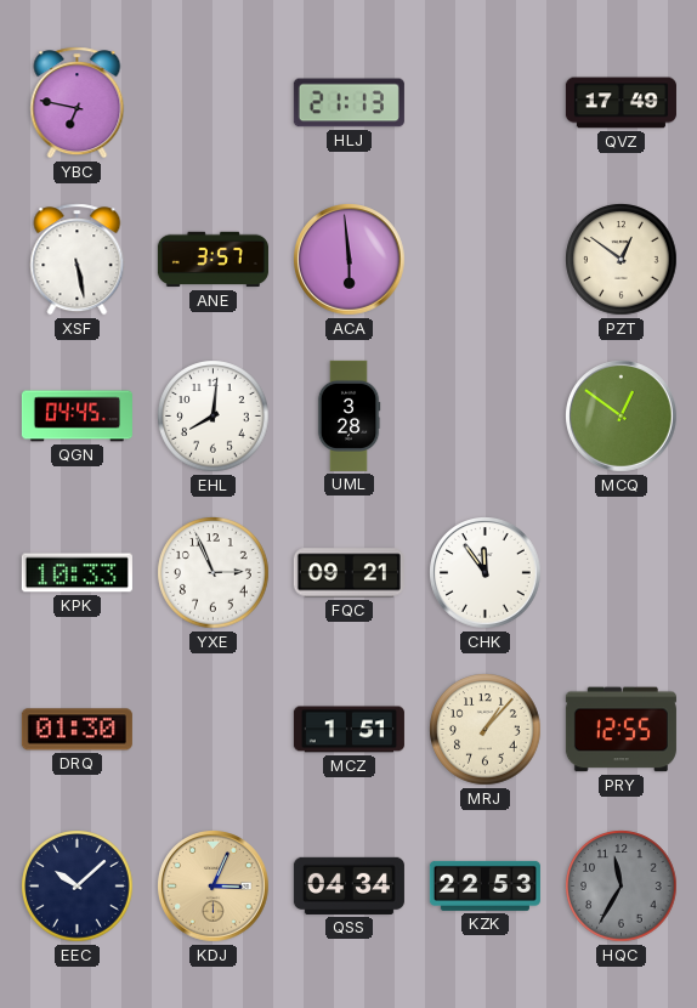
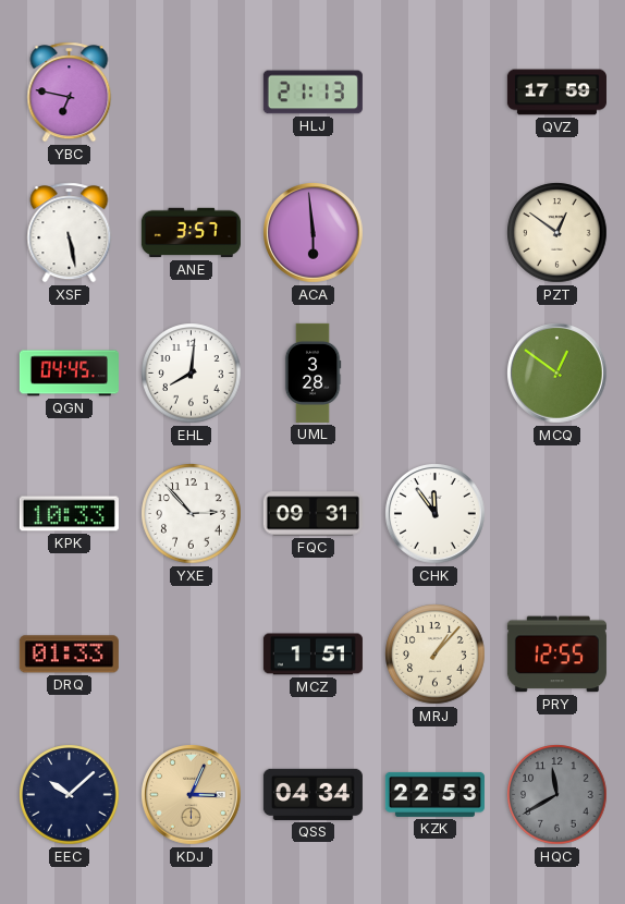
QVZ: 17:49 -> 17:59 (556, 93)
YXE: 2:56 -> 2:53 (192, 514)
FQC: 09:21 -> 09:31 (312, 514)
DRQ: 01:30 -> 01:33 (69, 655)
HQC: 11:35 -> 11:40 (557, 795)
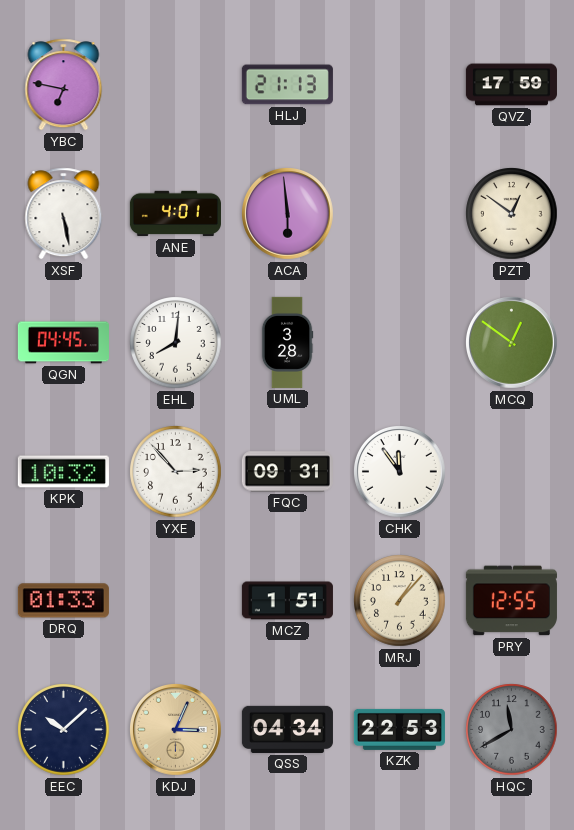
ANE: 3:57 -> 4:01 (175, 214)
KPK: 10:33 -> 10:32 (63, 472)
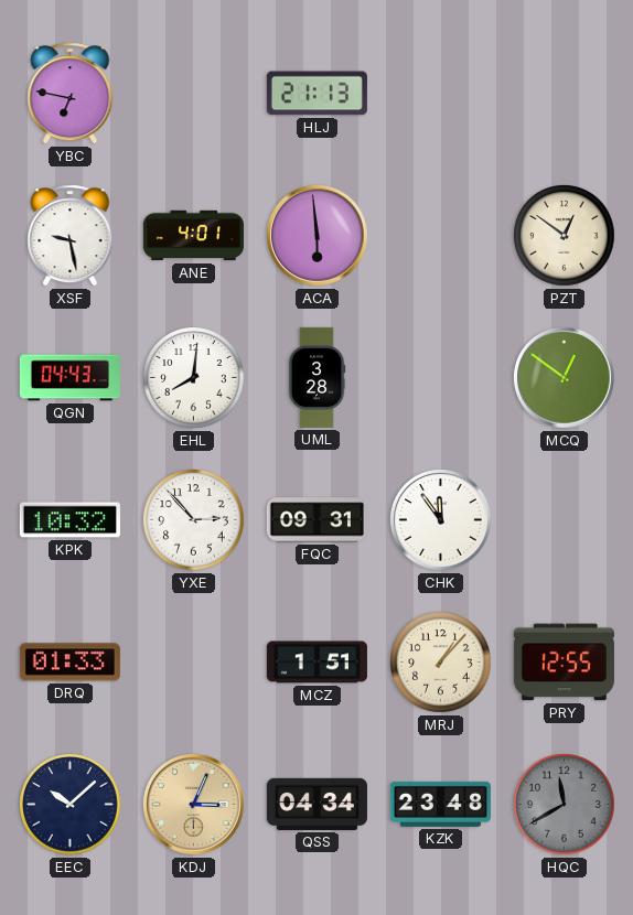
QVZ: 17:59 -> none (511, 85)
XSF: 5:28 -> 9:28 (71, 236)
QGN: 04:45 -> 04:43 (69, 378)
KZK: 22:53 -> 23:48 (440, 804)
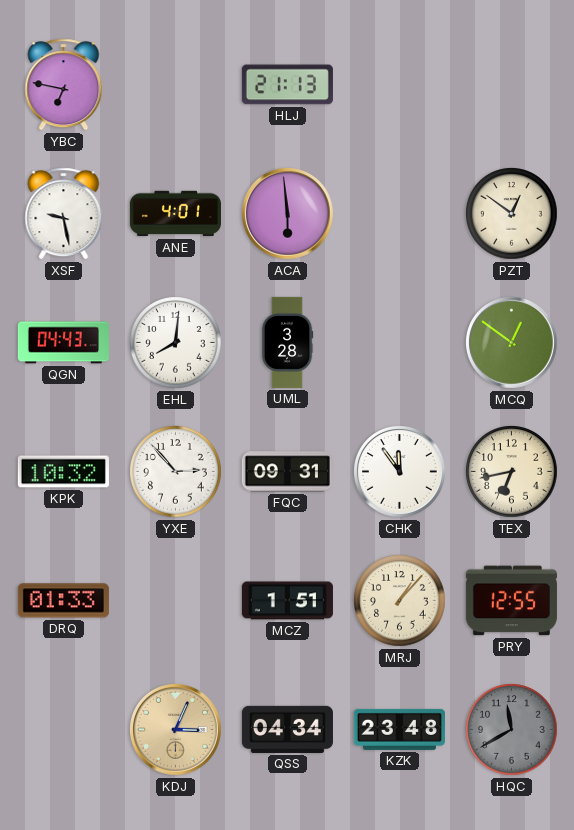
TEX: none -> 6:43 (512, 472)
EEC: 10:08 -> none (71, 805)
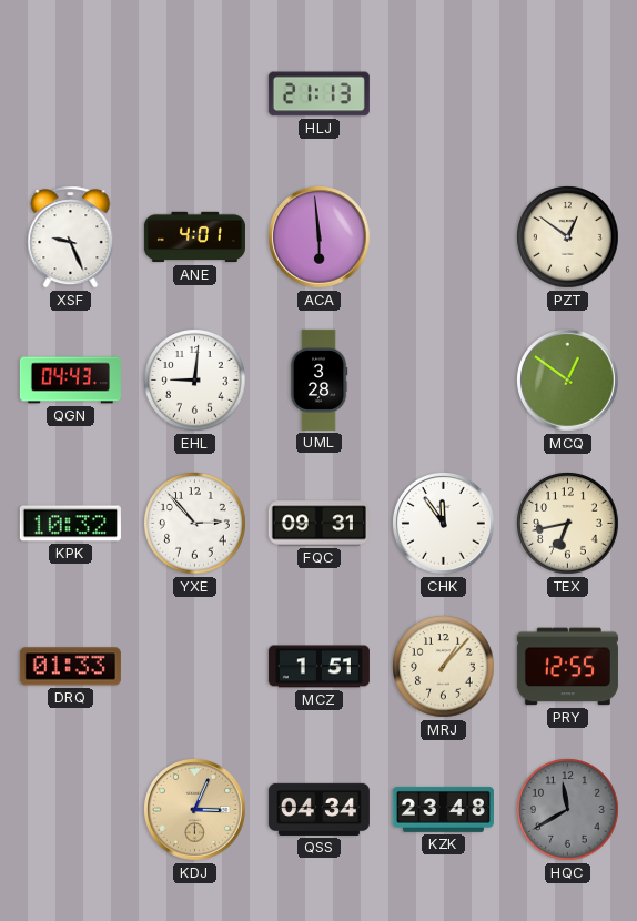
YBC: 6:47 -> none (64, 85)
XSF: 9:28 -> 9:26 (71, 237)
EHL: 8:01 -> 9:01 (195, 381)
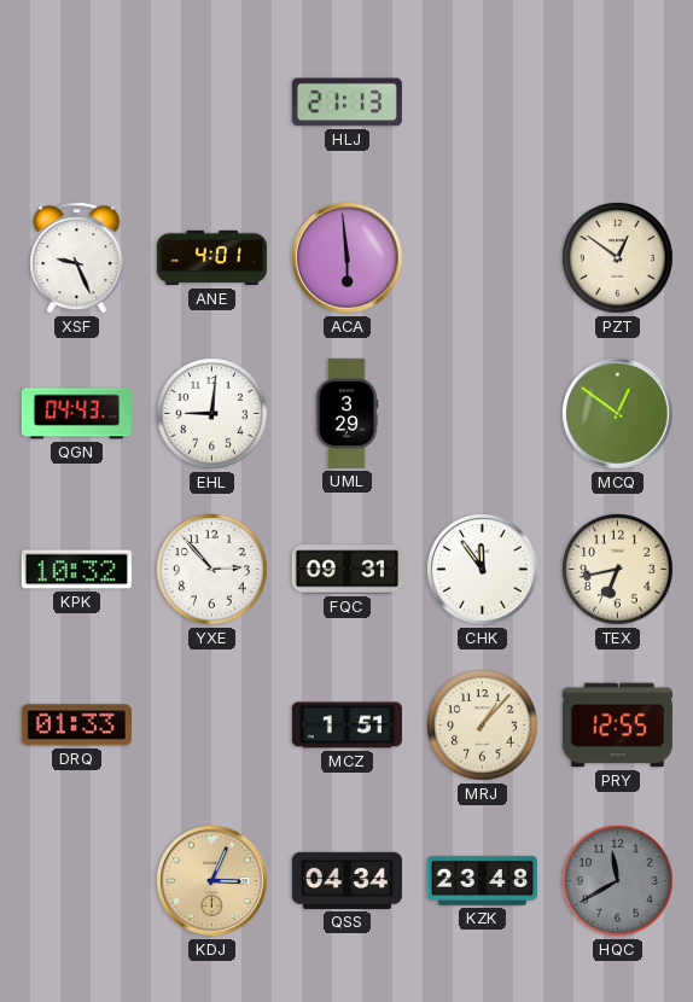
UML: 3:28 -> 3:29 (346, 413)
